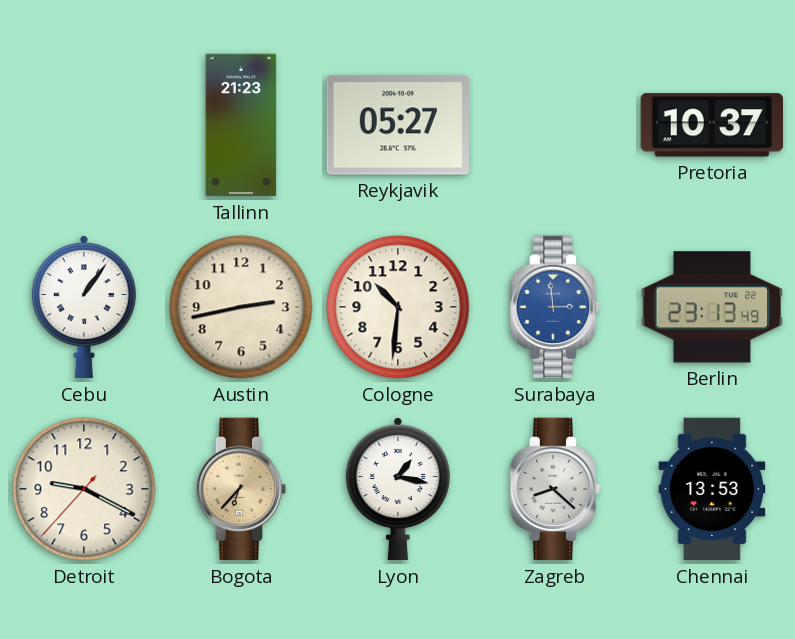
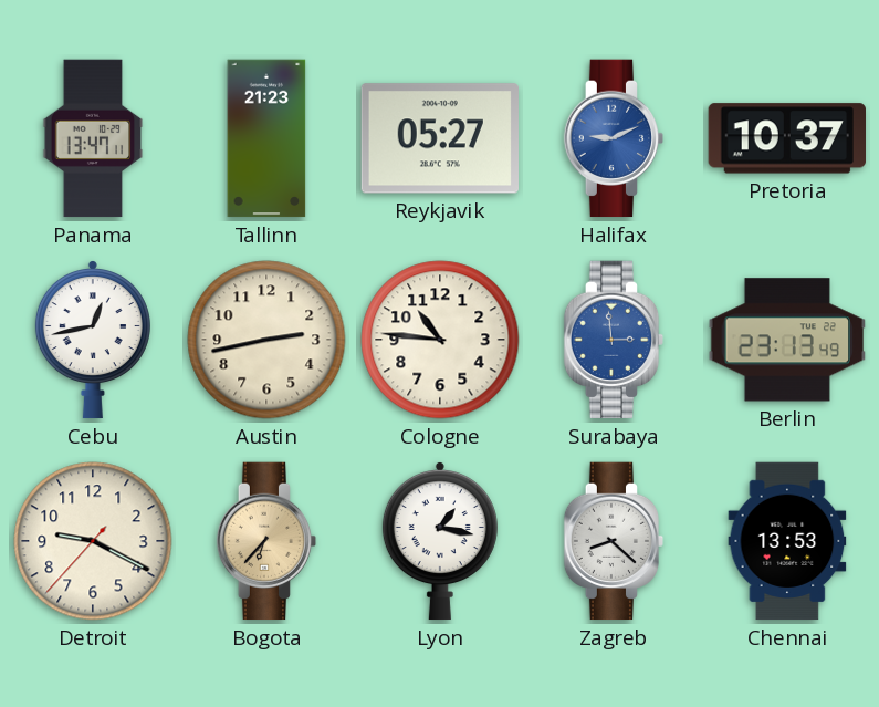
Panama: none -> 13:47 (93, 138)
Halifax: none -> 9:11 (614, 138)
Cebu: 1:06 -> 12:43 (93, 341)
Cologne: 10:31 -> 10:46 (440, 340)
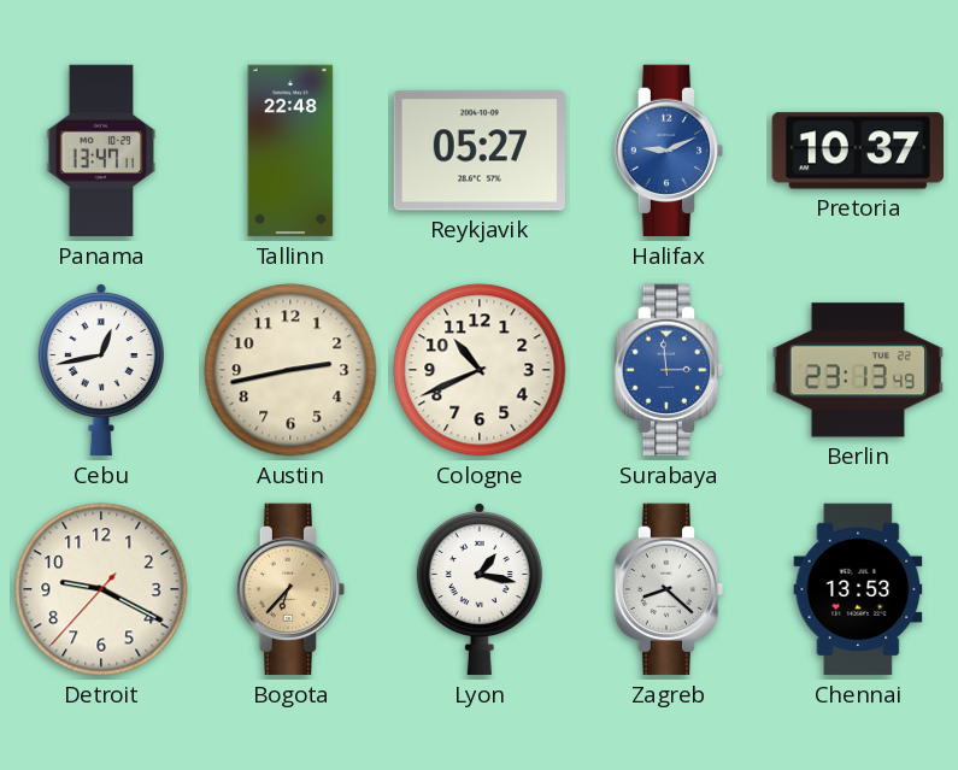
Tallinn: 21:23 -> 22:48 (290, 151)
Cologne: 10:46 -> 10:41 (480, 370)
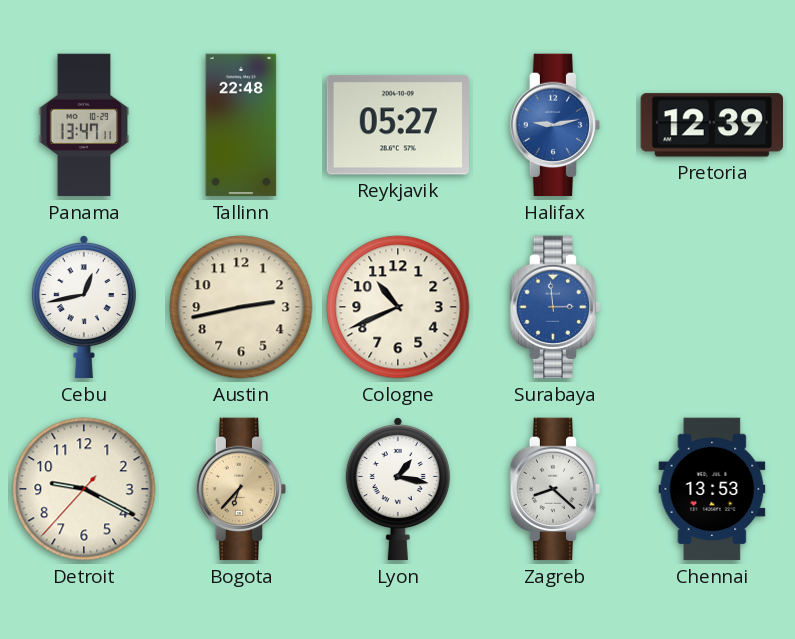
Halifax: 9:11 -> 9:13 (555, 125)
Pretoria: 10:37 -> 12:39 (711, 125)
Berlin: 23:13 -> none (858, 370)
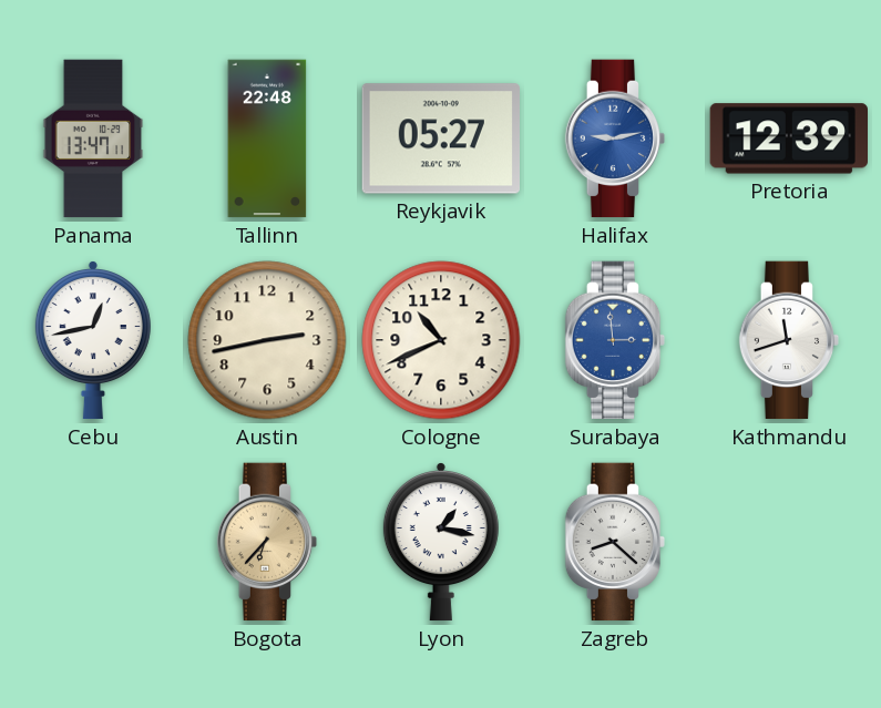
Kathmandu: none -> 11:42 (789, 340)
Detroit: 9:19 -> none (84, 489)
Chennai: 13:53 -> none (712, 489)
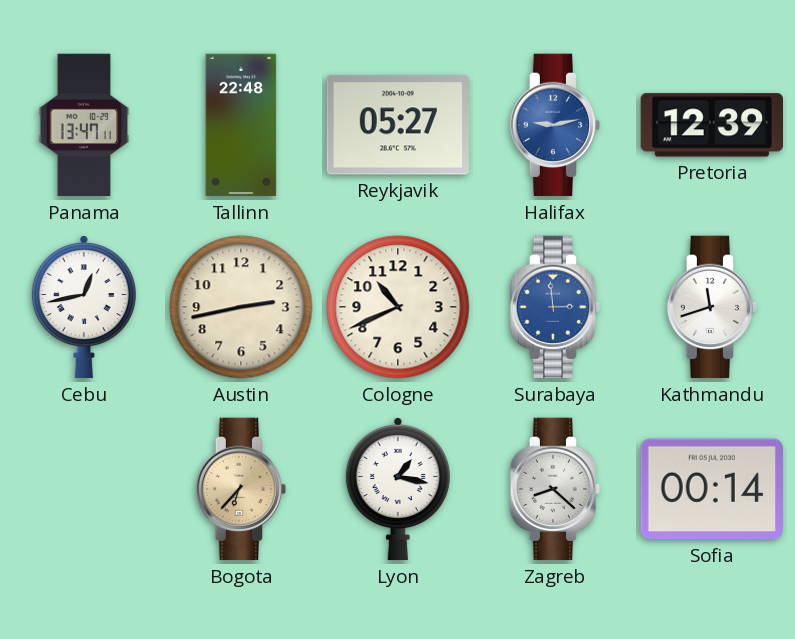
Sofia: none -> 00:14 (711, 489)
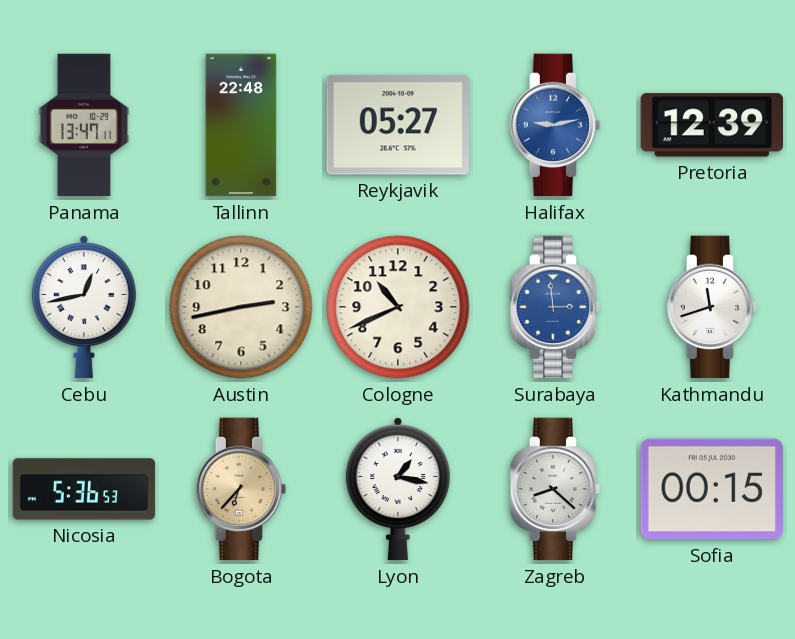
Nicosia: none -> 5:36 (84, 489)
Sofia: 00:14 -> 00:15 (711, 489)
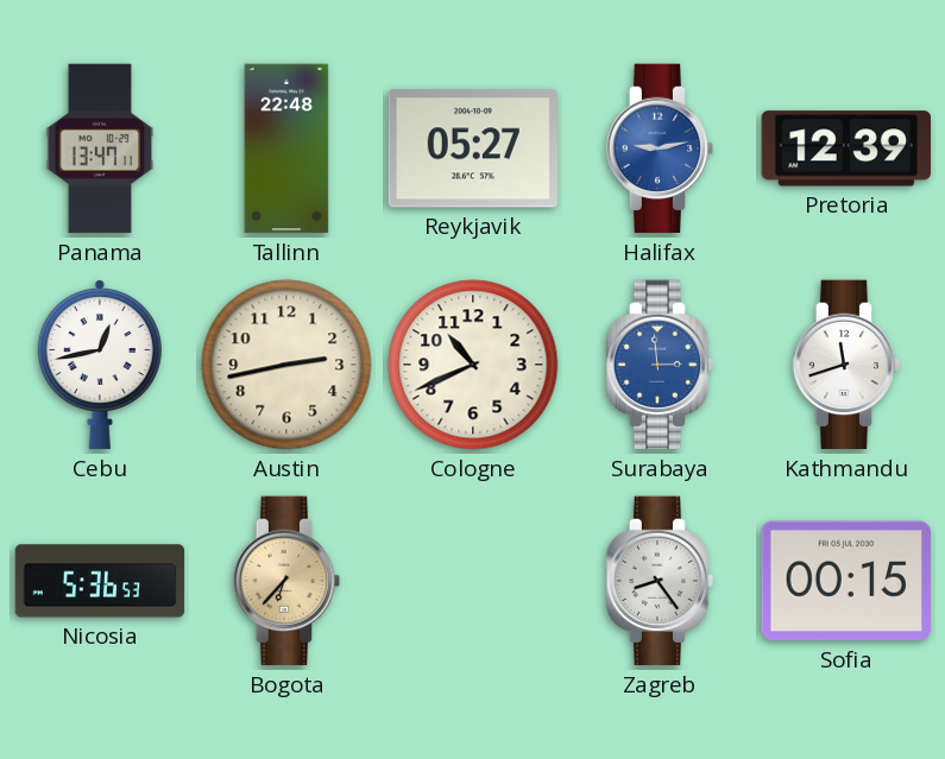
Lyon: 1:17 -> none (398, 490)
Zagreb: 8:22 -> 8:24 (660, 581)
